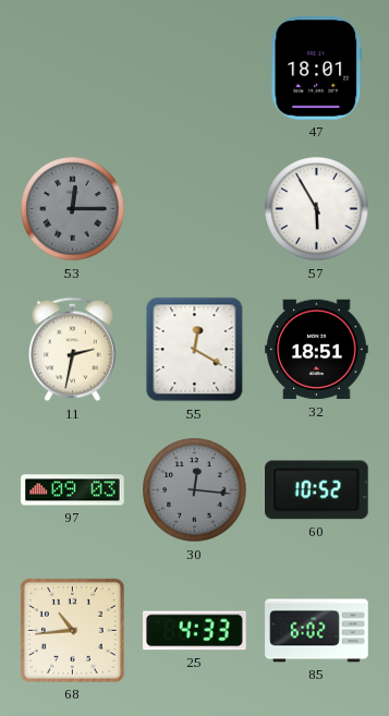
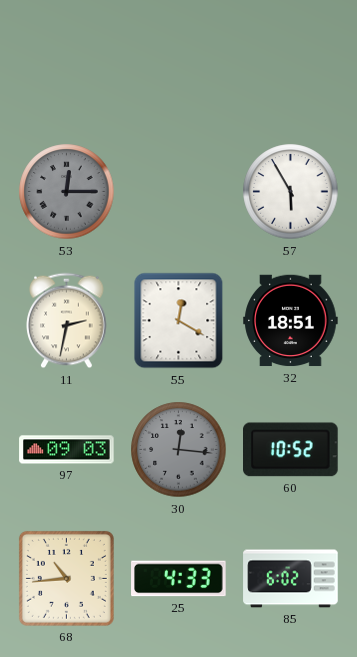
47: 18:01 -> none (317, 69)
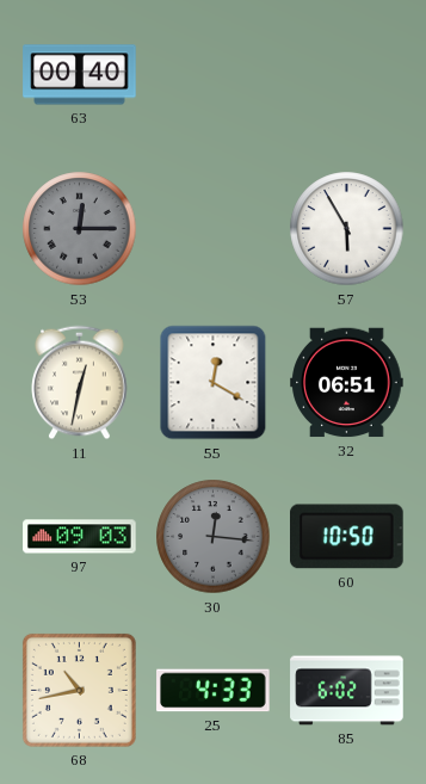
63: none -> 00:40 (80, 75)
11: 2:32 -> 12:32 (80, 383)
32: 18:51 -> 06:51 (347, 383)
60: 10:52 -> 10:50 (347, 537)
68: 10:44 -> 10:43 (79, 690)
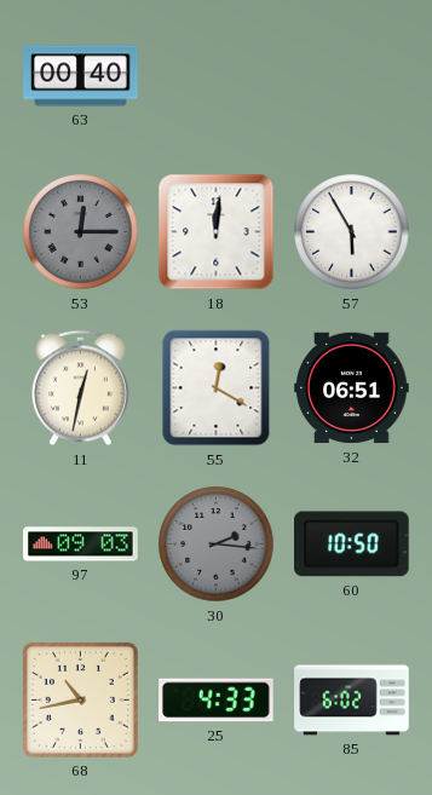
18: none -> 12:01 (217, 232)
30: 12:16 -> 2:16 (217, 545)
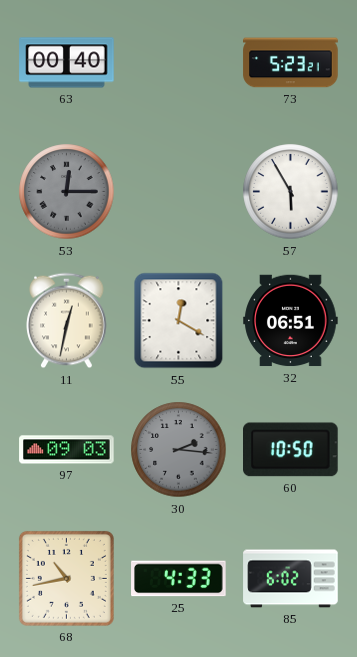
73: none -> 5:23 (291, 63)
18: 12:01 -> none (217, 232)
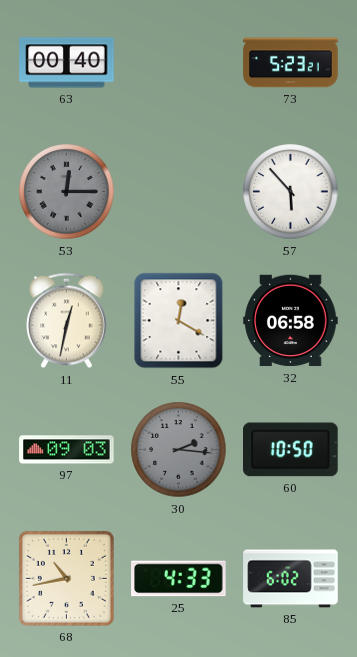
57: 5:55 -> 5:53 (291, 192)
32: 06:51 -> 06:58 (291, 321)
